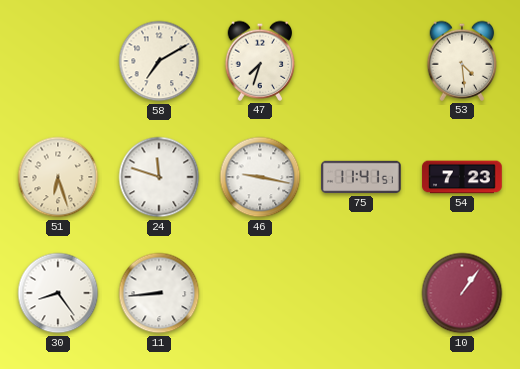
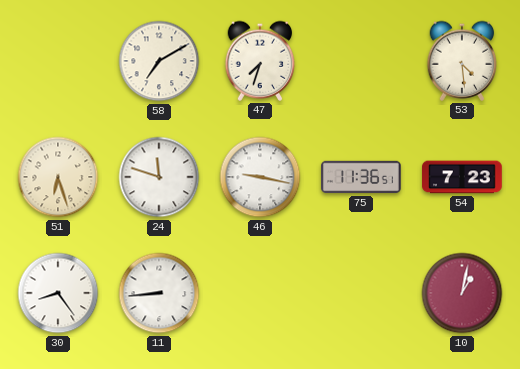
75: 11:41 -> 11:36 (361, 177)
10: 1:06 -> 1:02 (462, 293)
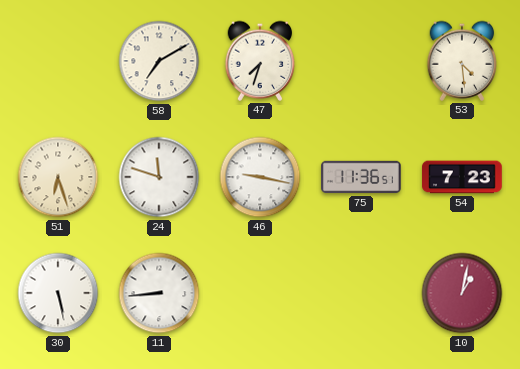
30: 8:24 -> 5:28 (58, 293)
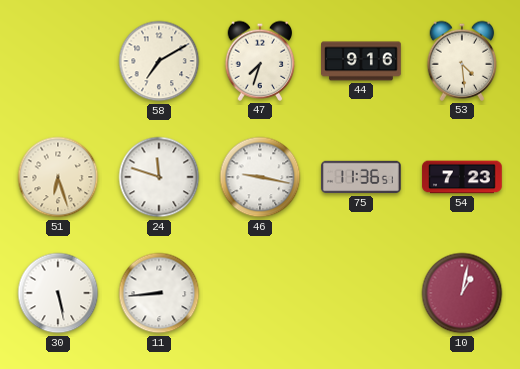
44: none -> 9:16 (361, 61)
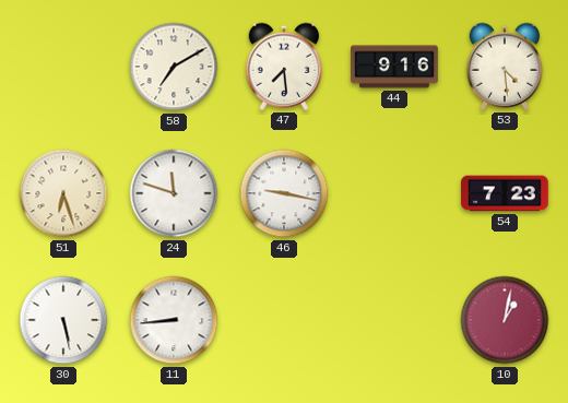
47: 7:33 -> 7:29 (284, 67)
75: 11:36 -> none (361, 177)
